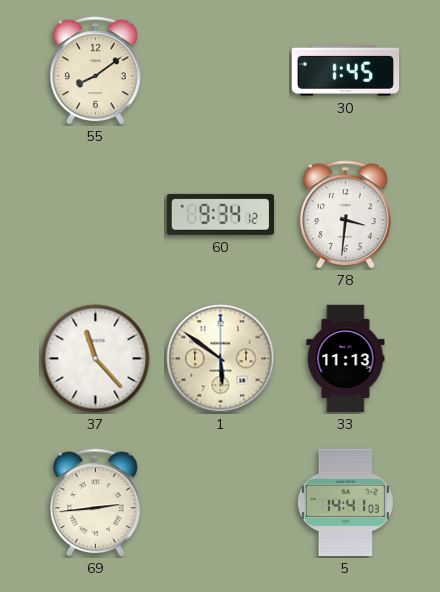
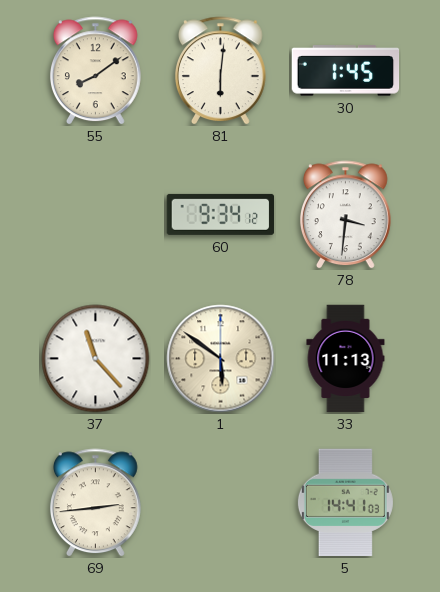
81: none -> 6:01 (220, 71)
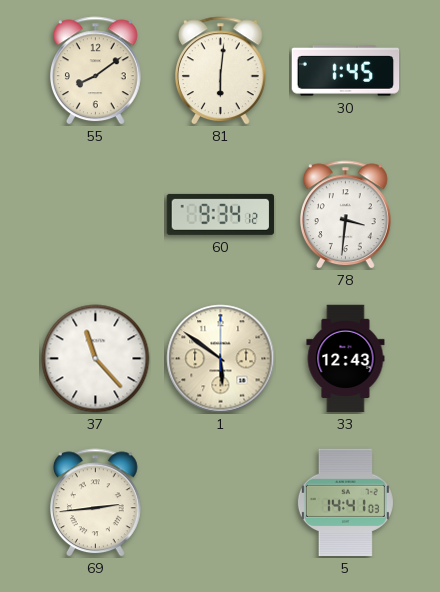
33: 11:13 -> 12:43 (346, 359)
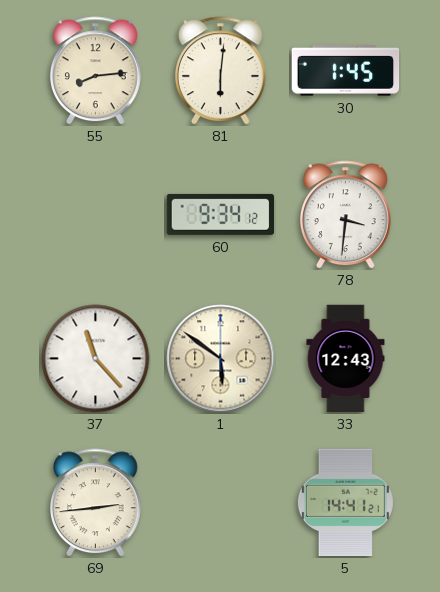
55: 8:09 -> 8:14 (95, 71)
5: 14:41:03 -> 14:41:21 (345, 503)
